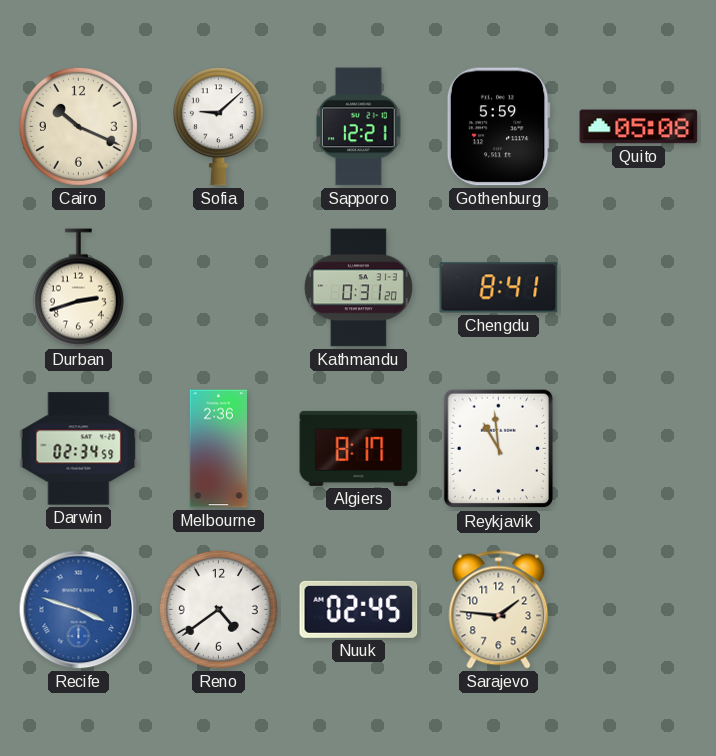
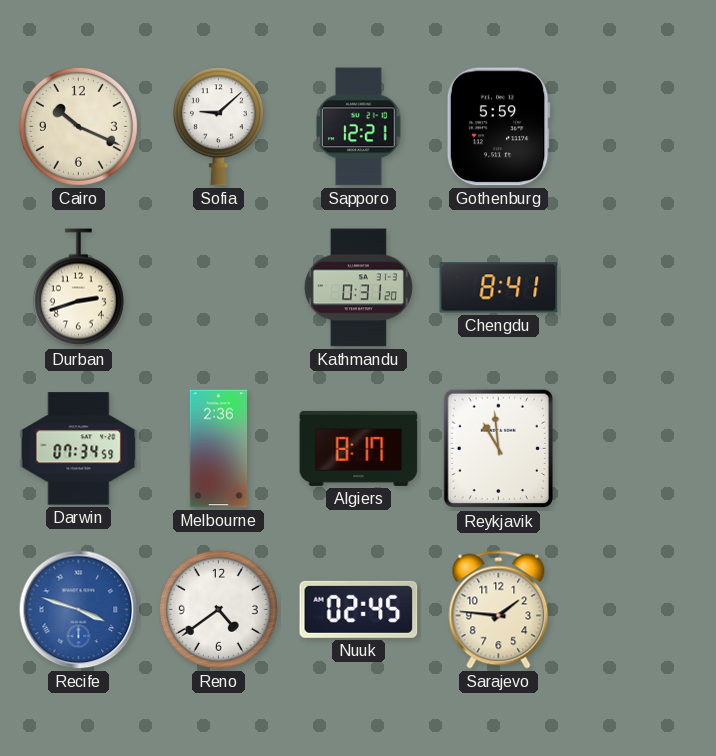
Quito: 05:08 -> none (639, 127)
Darwin: 02:34 -> 07:34 (79, 449)
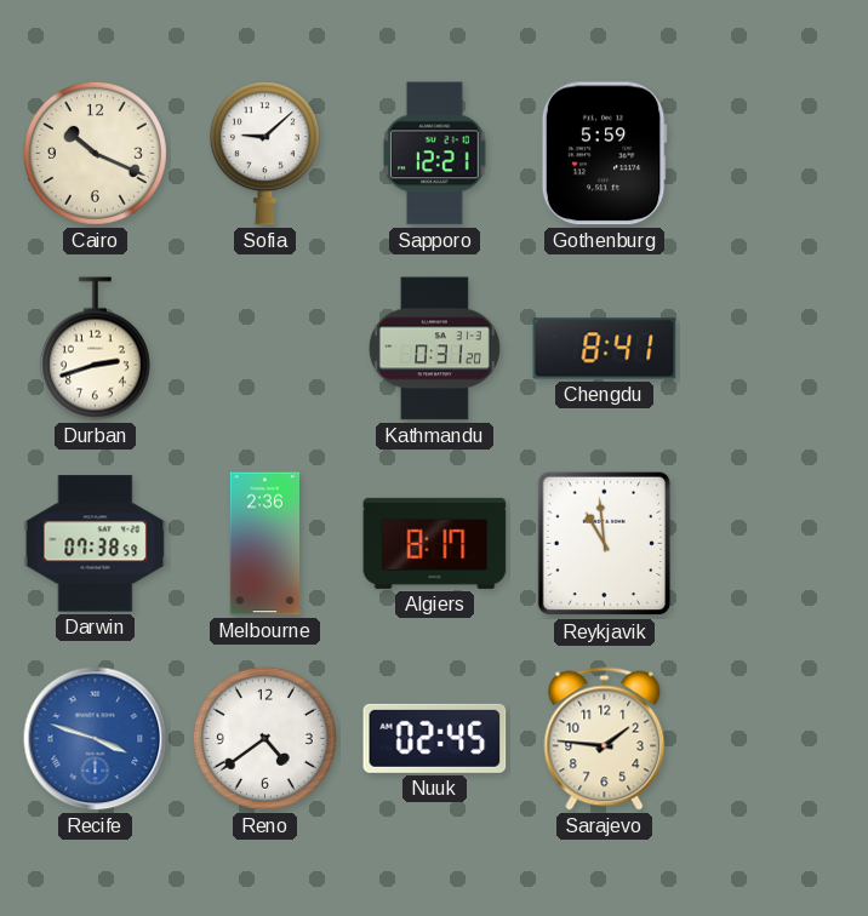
Darwin: 07:34 -> 07:38 (96, 544)
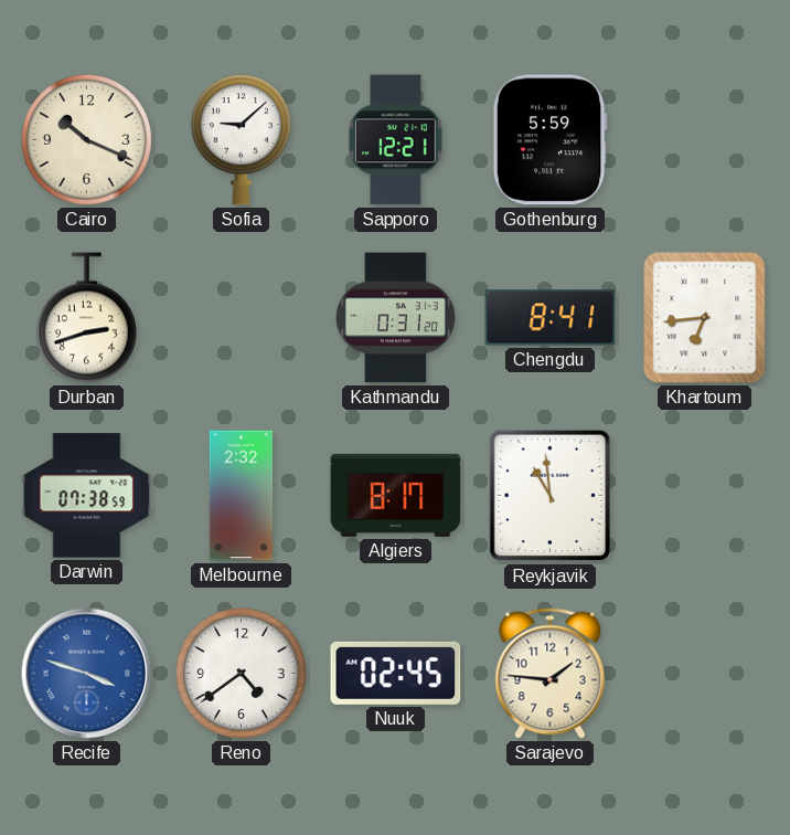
Khartoum: none -> 6:44 (705, 318)
Melbourne: 2:36 -> 2:32 (241, 496)
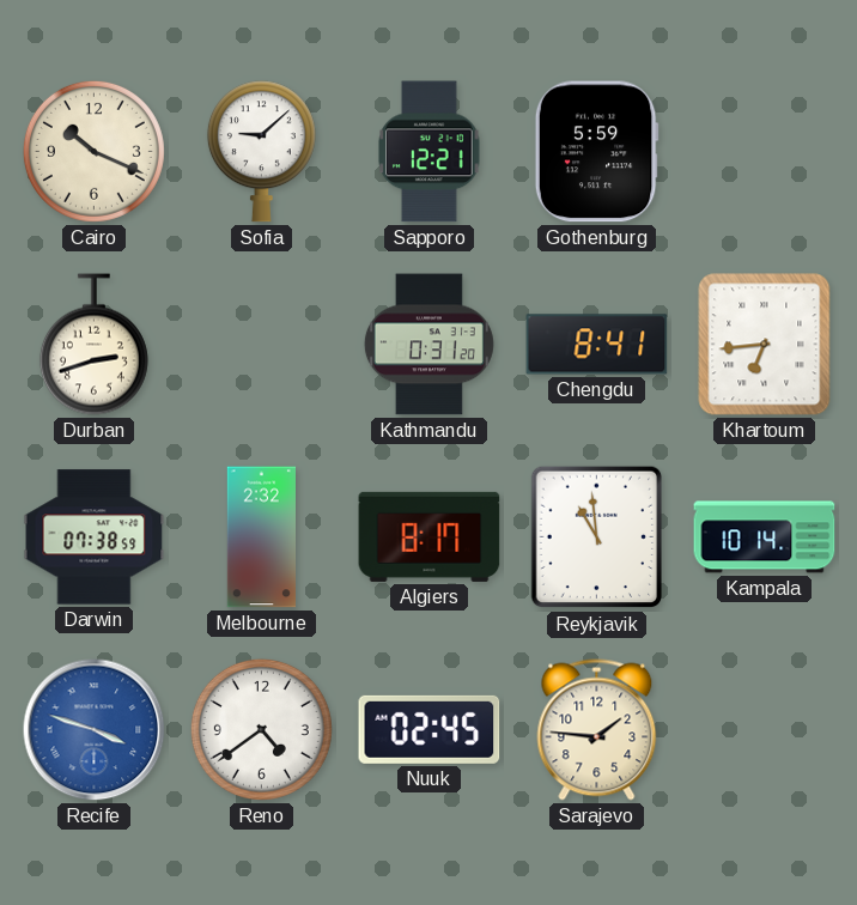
Kampala: none -> 10:14 (765, 537)
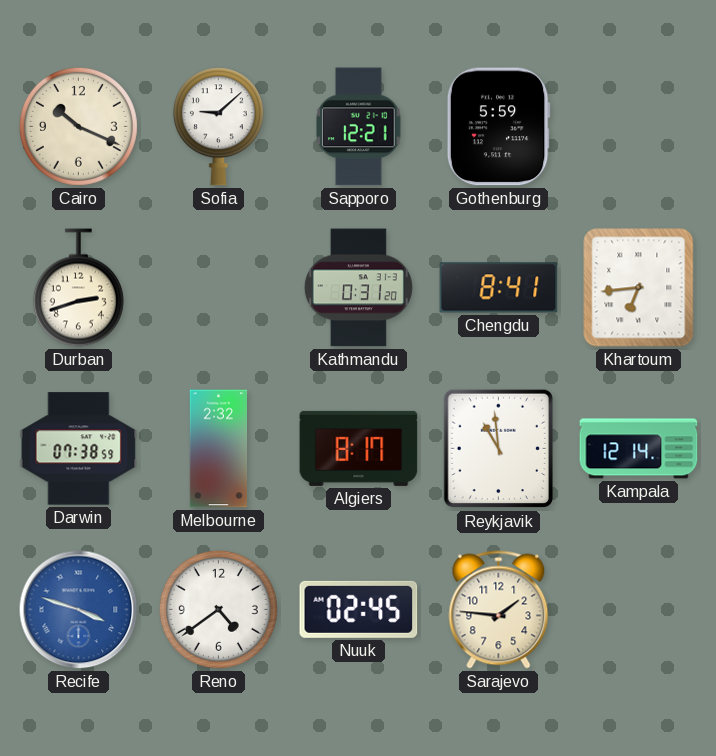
Kampala: 10:14 -> 12:14 (639, 449)
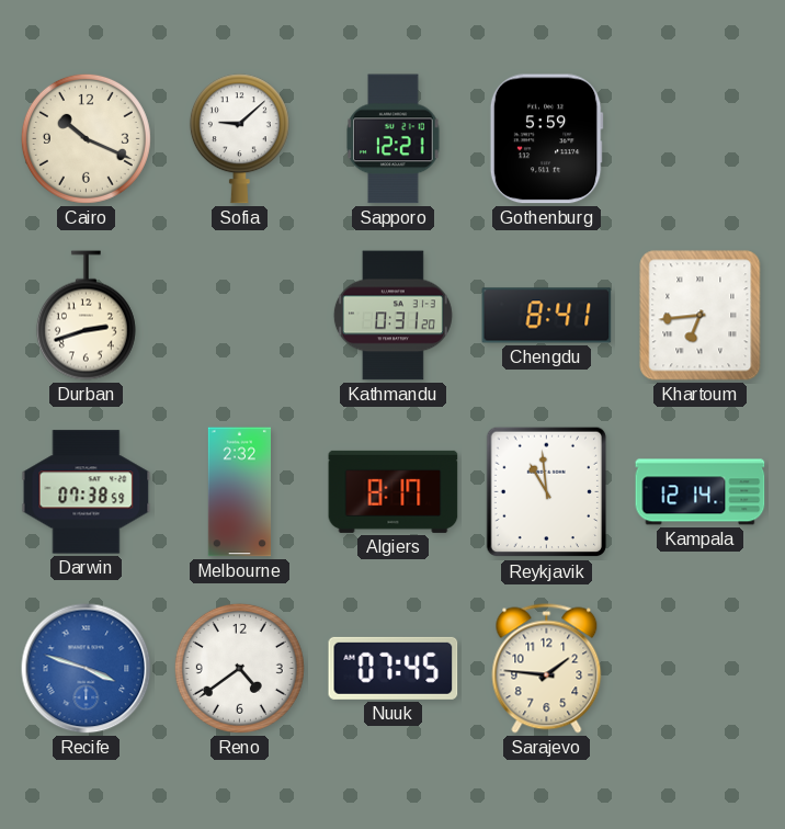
Nuuk: 02:45 -> 07:45 (394, 668)
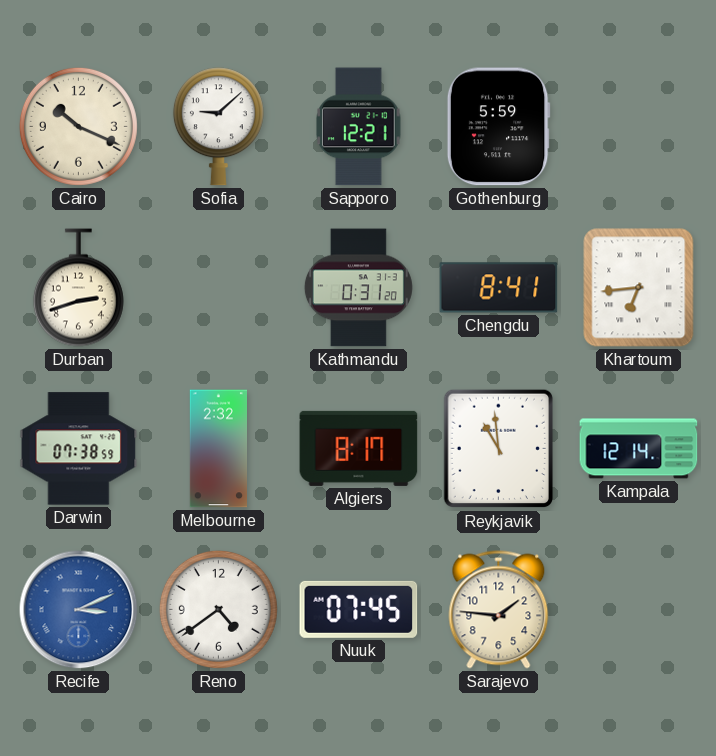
Recife: 3:48 -> 3:11 (79, 610)
